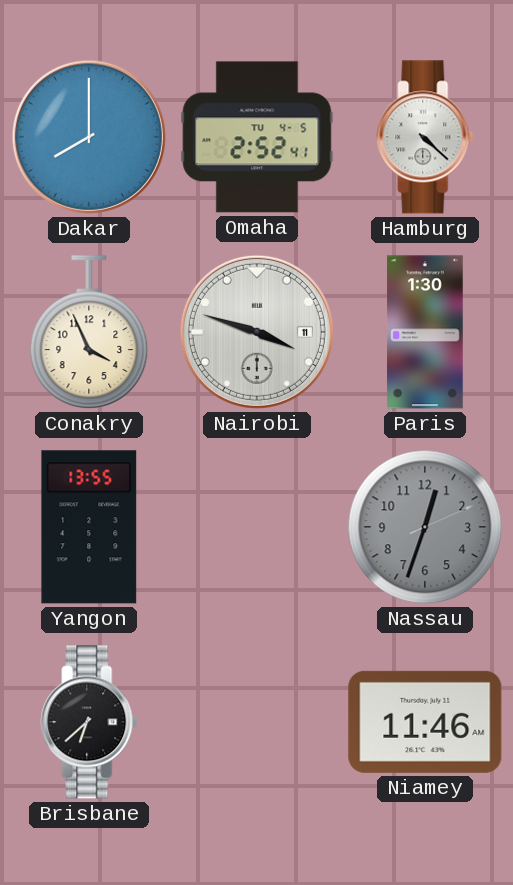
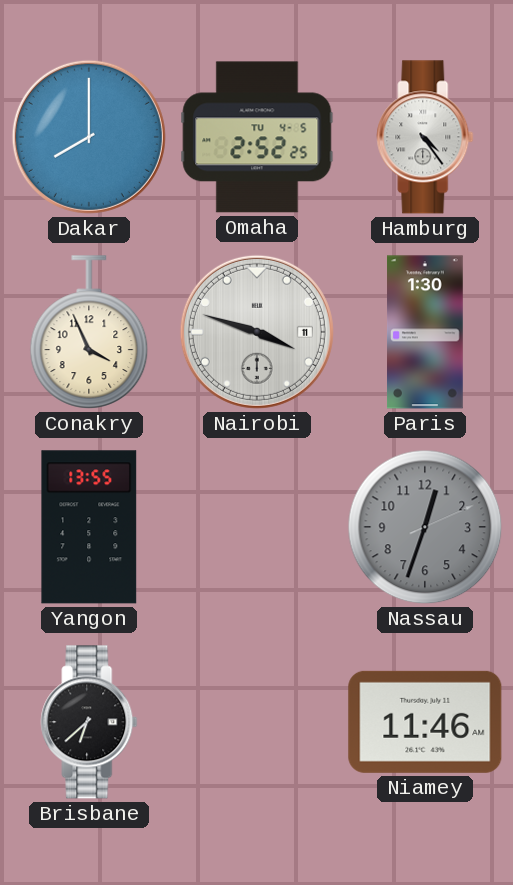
Omaha: 2:52:41 -> 2:52:25 (257, 137)
Hamburg: 4:22 -> 4:24 (425, 137)
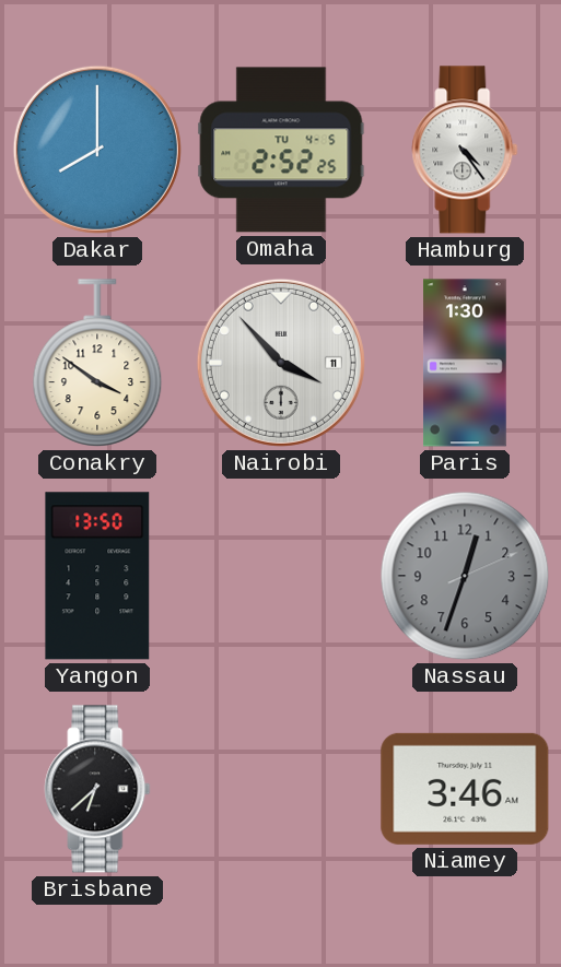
Conakry: 3:56 -> 3:51 (97, 363)
Nairobi: 3:48 -> 3:53 (281, 363)
Yangon: 13:55 -> 13:50 (97, 576)
Niamey: 11:46 -> 3:46 (465, 789)
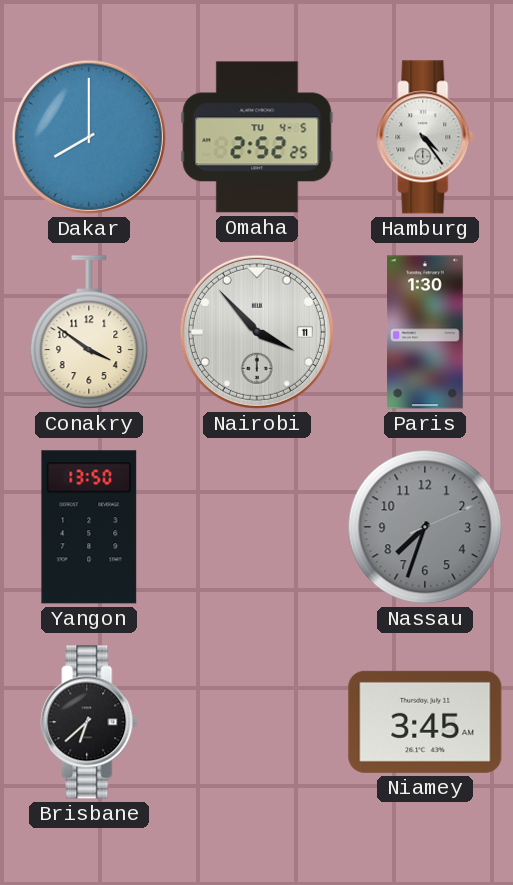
Nassau: 12:33 -> 7:33 (425, 527)
Niamey: 3:46 -> 3:45 (425, 722)
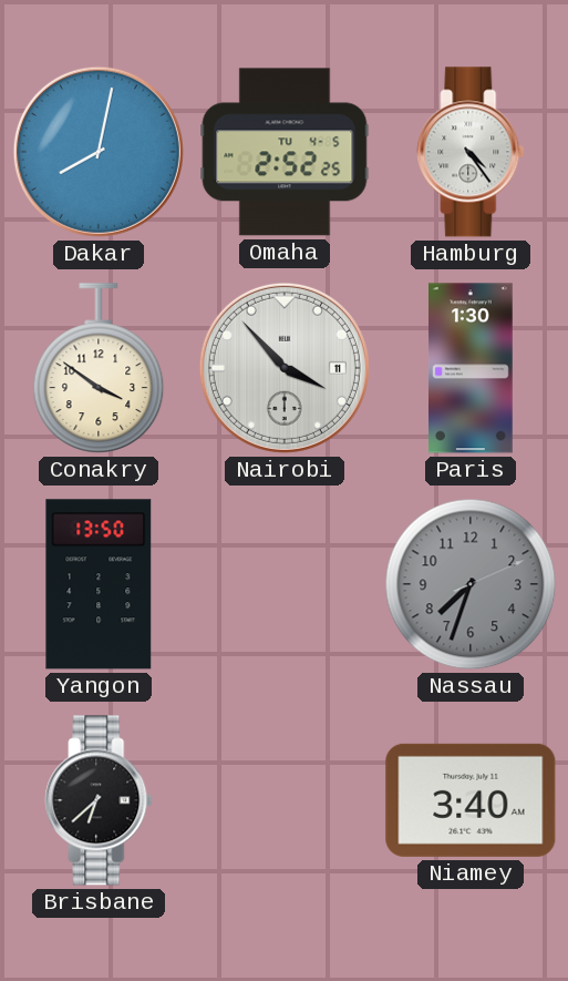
Dakar: 8:00 -> 8:02 (99, 152)
Niamey: 3:45 -> 3:40 (471, 800)
